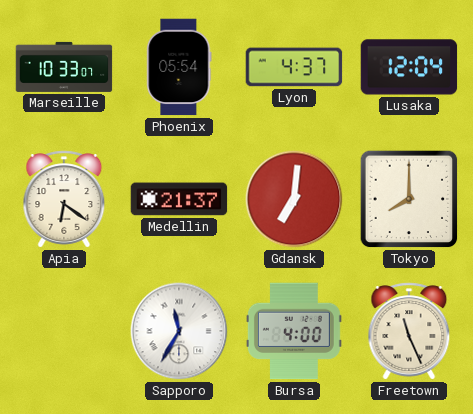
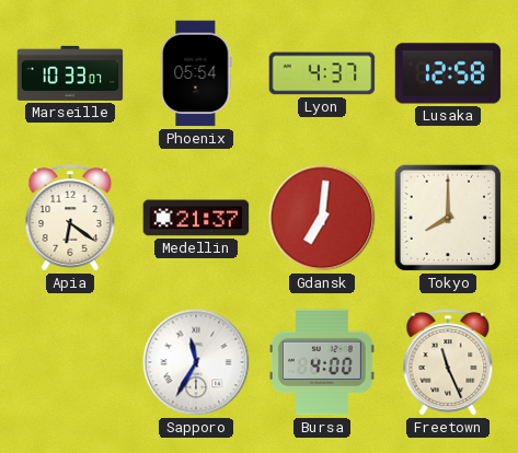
Lusaka: 12:04 -> 12:58 (448, 73)
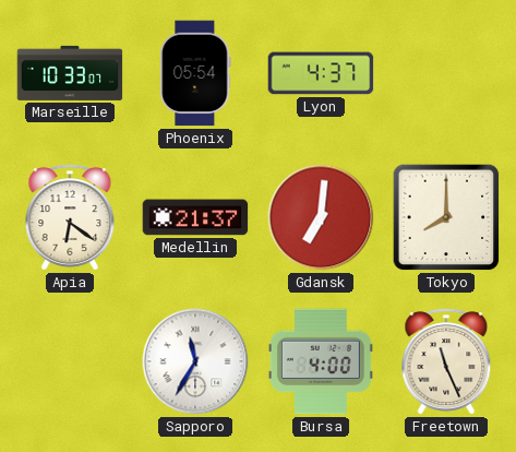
Lusaka: 12:58 -> none (448, 73)
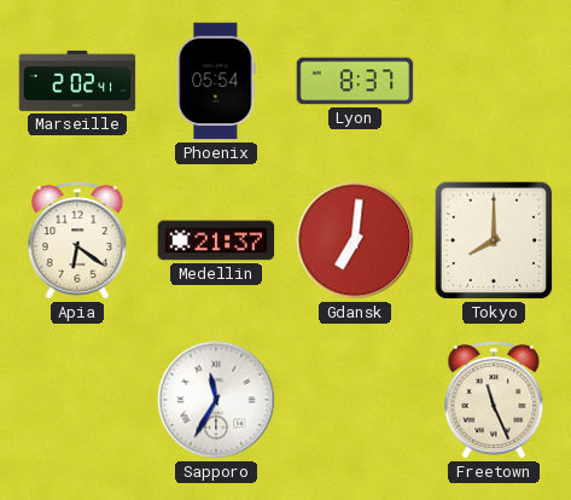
Marseille: 10:33 -> 2:02 (77, 81)
Lyon: 4:37 -> 8:37 (355, 81)
Bursa: 4:00 -> none (321, 361)
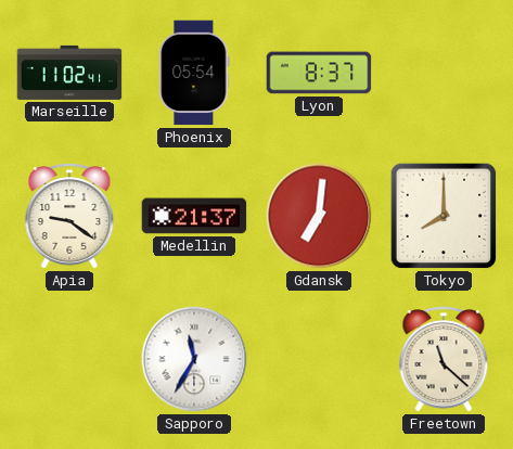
Marseille: 2:02 -> 11:02 (69, 73)
Apia: 6:21 -> 9:21 (69, 216)
Freetown: 11:26 -> 11:22 (444, 359)
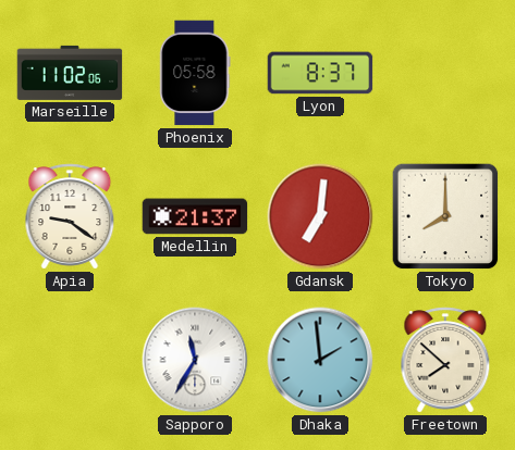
Marseille: 11:02:41 -> 11:02:06 (70, 73)
Phoenix: 05:54 -> 05:58 (195, 73)
Dhaka: none -> 1:59 (320, 360)
Freetown: 11:22 -> 7:52 (445, 360)
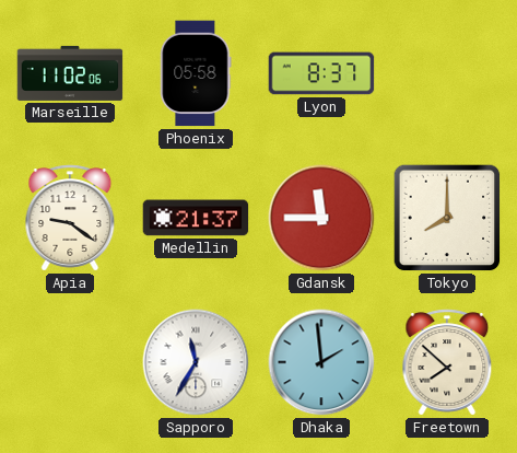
Gdansk: 7:01 -> 11:45 (321, 218)
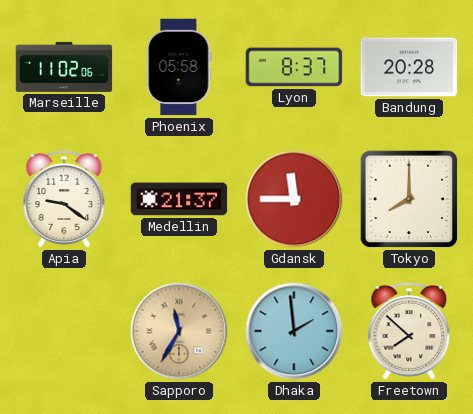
Bandung: none -> 20:28 (409, 67)
Sapporo dial: white -> champagne (179, 331)
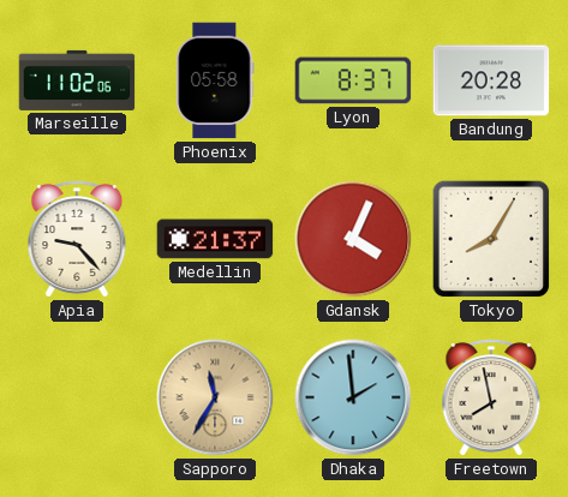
Apia: 9:21 -> 9:23 (77, 239)
Gdansk: 11:45 -> 4:04 (353, 239)
Tokyo: 8:00 -> 8:05 (491, 239)
Freetown: 7:52 -> 7:58 (491, 397)
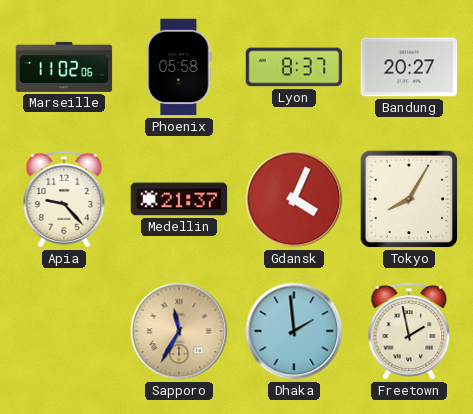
Bandung: 20:28 -> 20:27 (409, 67)
Freetown: 7:58 -> 1:58 (409, 331)
